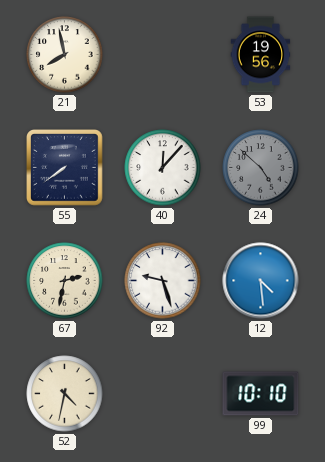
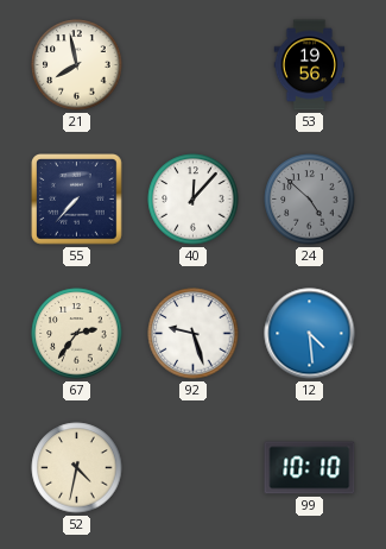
55: 7:39 -> 7:37 (77, 200)
67: 2:32 -> 2:36 (77, 334)
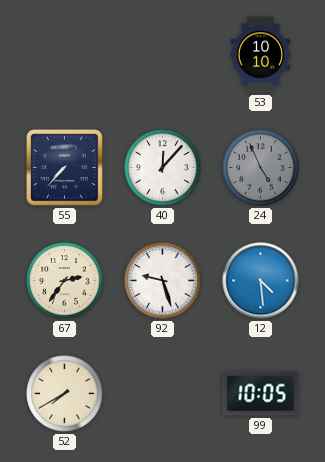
21: 7:58 -> none (77, 65)
53: 19:56 -> 10:10 (261, 55)
24: 4:52 -> 4:56 (261, 168)
52: 4:32 -> 7:40 (65, 394)
99: 10:10 -> 10:05 (261, 394)
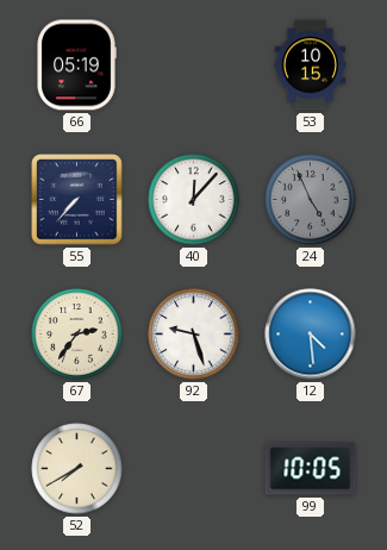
66: none -> 05:19 (76, 65)
53: 10:10 -> 10:15 (311, 65)
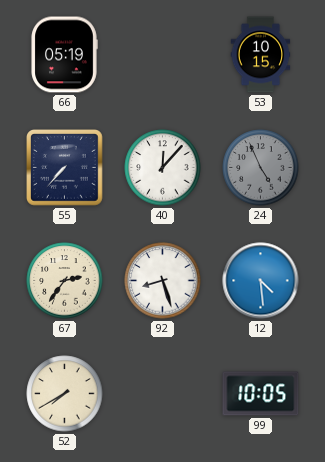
92: 9:27 -> 8:27 (163, 281)
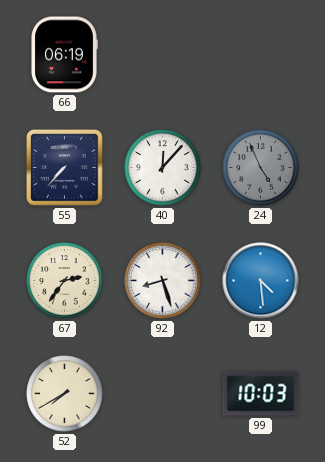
66: 05:19 -> 06:19 (64, 55)
53: 10:15 -> none (261, 55)
99: 10:05 -> 10:03 (261, 394)
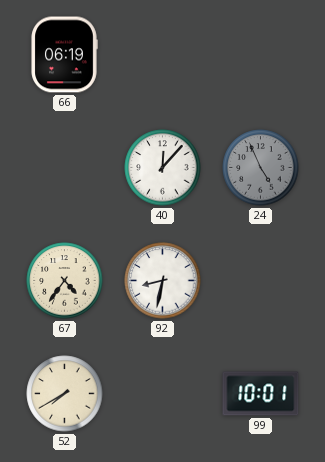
55: 7:37 -> none (65, 168)
67: 2:36 -> 4:36 (65, 281)
92: 8:27 -> 8:32 (163, 281)
12: 4:29 -> none (261, 281)
99: 10:03 -> 10:01 (261, 394)
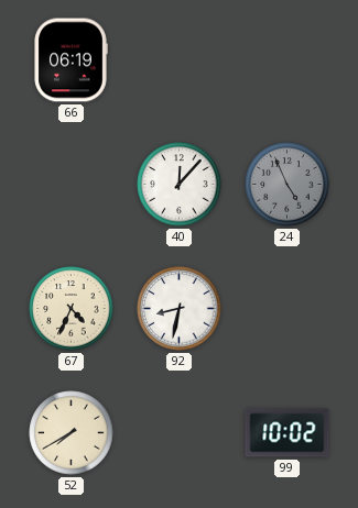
67: 4:36 -> 4:34 (72, 309)
99: 10:01 -> 10:02 (288, 433)
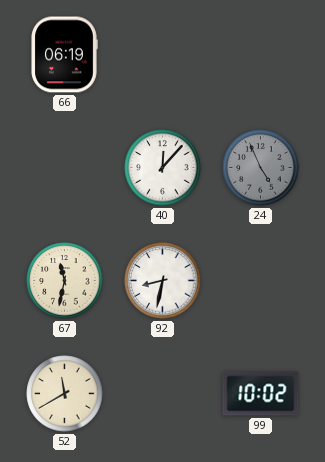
67: 4:34 -> 11:32 (65, 281)
52: 7:40 -> 11:40 (65, 394)
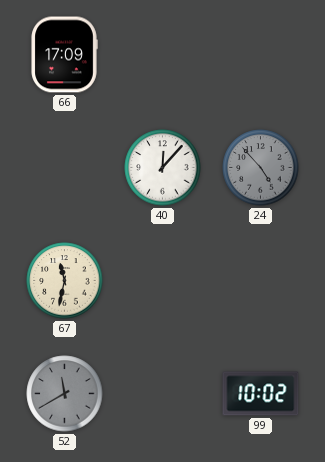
66: 06:19 -> 17:09 (64, 55)
24: 4:56 -> 4:53 (261, 168)
92: 8:32 -> none (163, 281)
52 dial: cream -> grey (65, 394)
